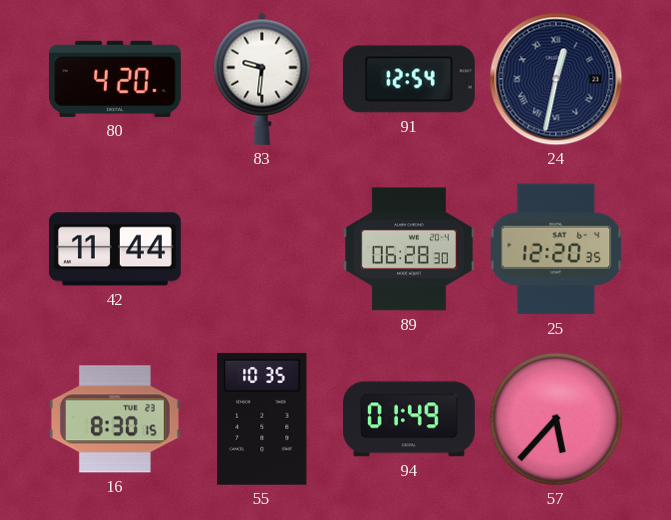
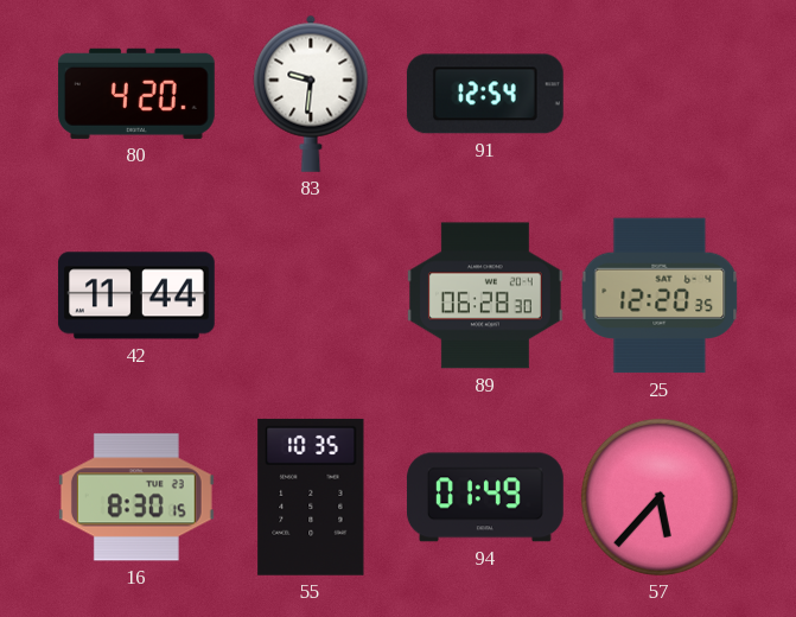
24: 12:32 -> none (556, 79)
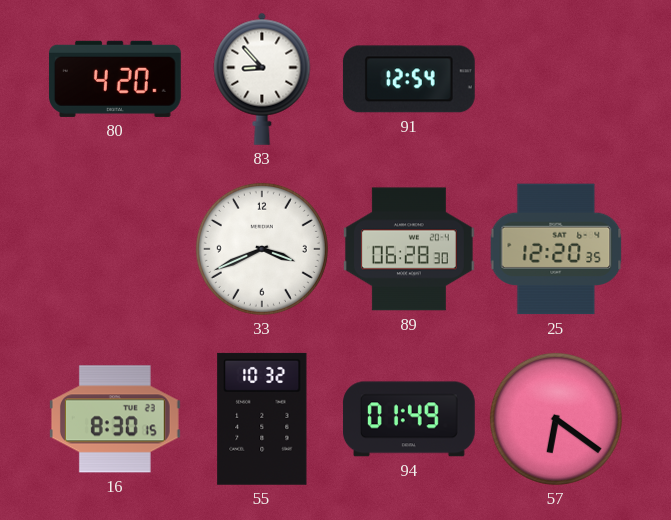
83: 9:31 -> 8:53 (262, 79)
42: 11:44 -> none (136, 295)
33: none -> 3:41 (262, 249)
55: 10:35 -> 10:32 (262, 419)
57: 5:37 -> 6:21 (556, 419)
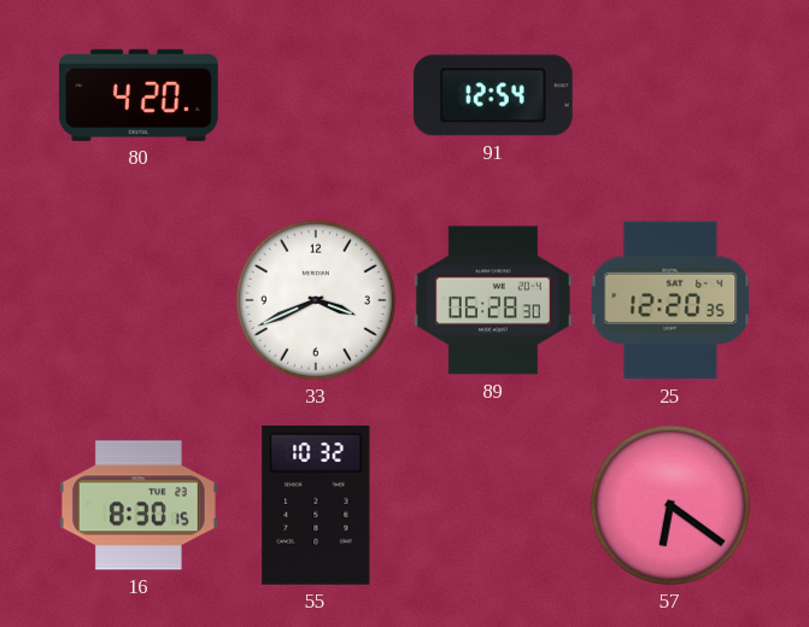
83: 8:53 -> none (262, 79)
94: 01:49 -> none (409, 419)
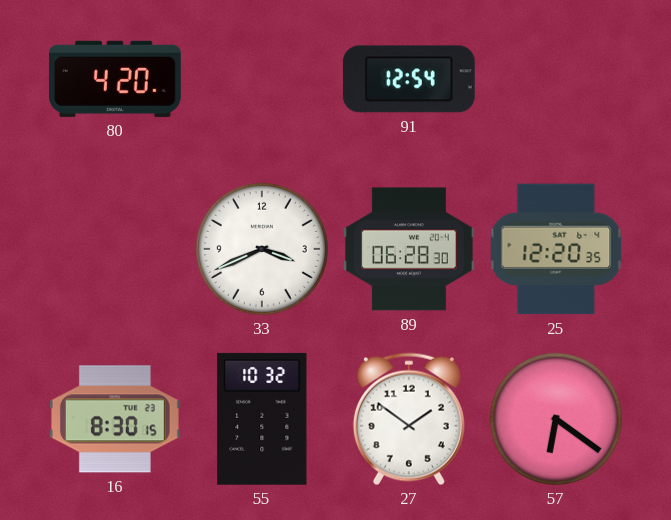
27: none -> 1:51 (409, 419)
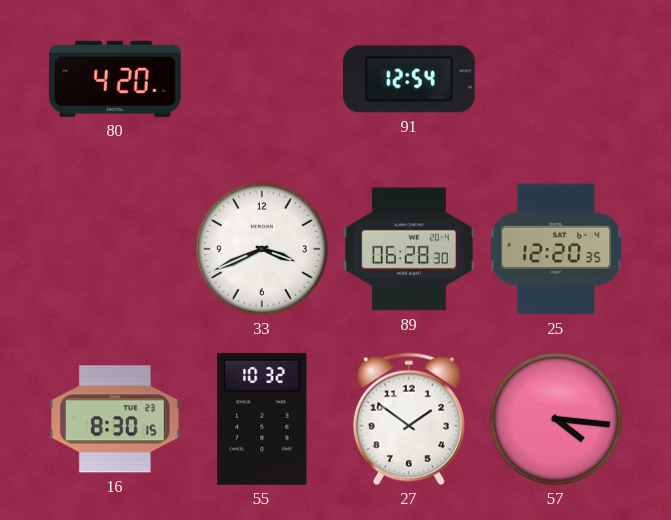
57: 6:21 -> 4:16 (556, 419)
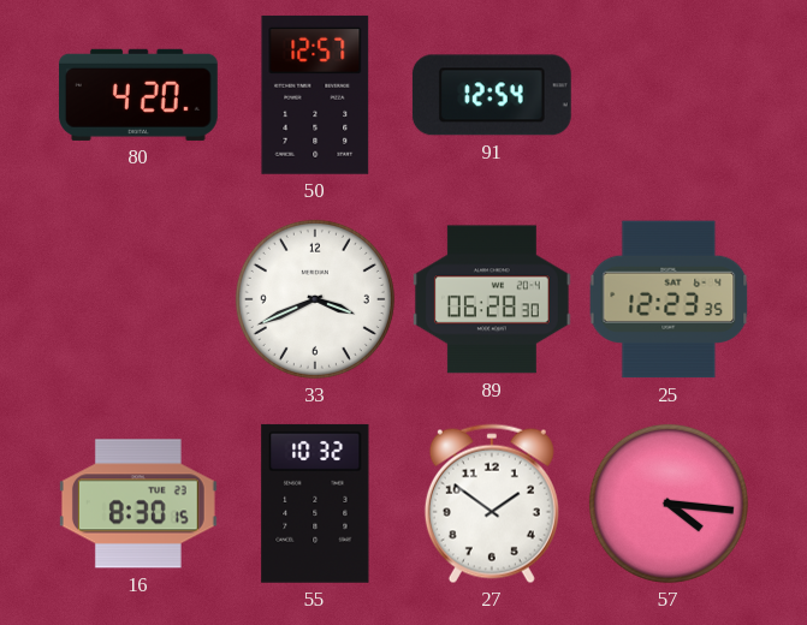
50: none -> 12:57 (315, 95)
25: 12:20 -> 12:23 (669, 299)
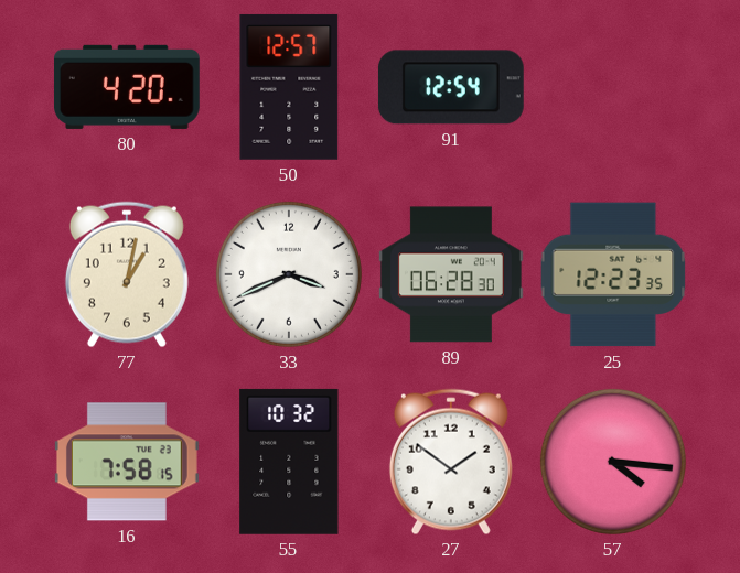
77: none -> 1:02 (127, 274)
16: 8:30 -> 7:58 (127, 462)
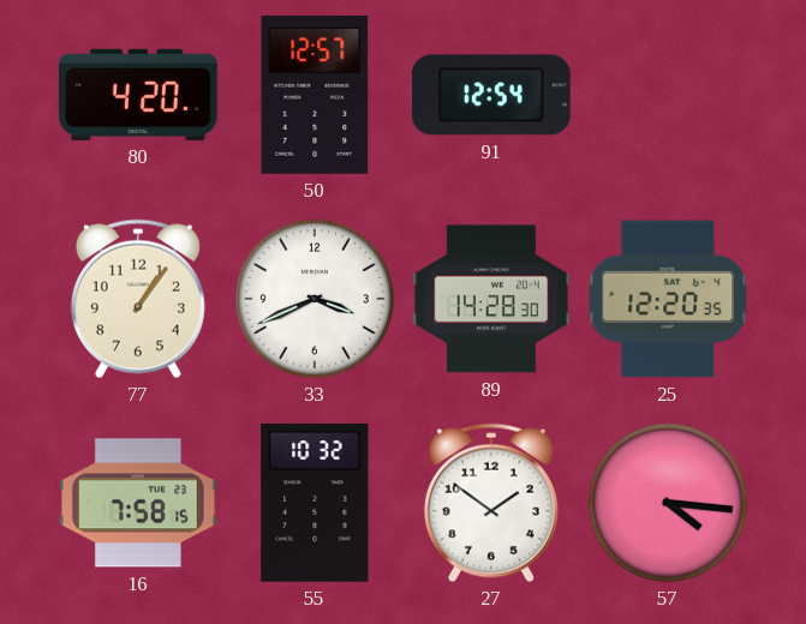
77: 1:02 -> 1:06 (138, 299)
89: 06:28 -> 14:28 (491, 299)
25: 12:23 -> 12:20 (668, 299)
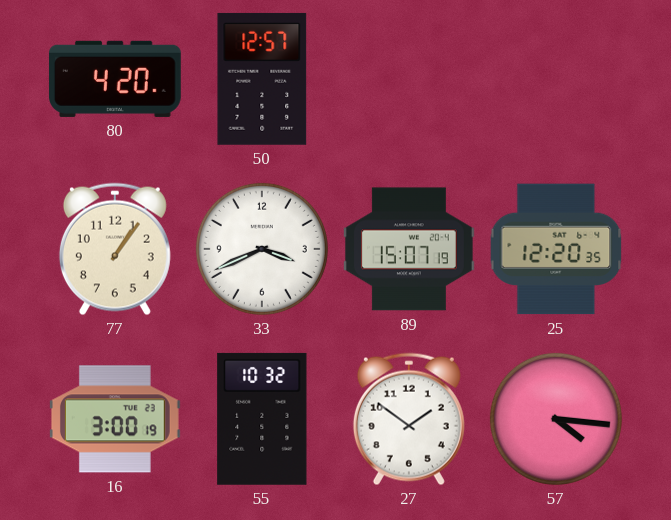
91: 12:54 -> none (491, 95)
89: 14:28 -> 15:07 (409, 249)
16: 7:58 -> 3:00 (115, 419)
